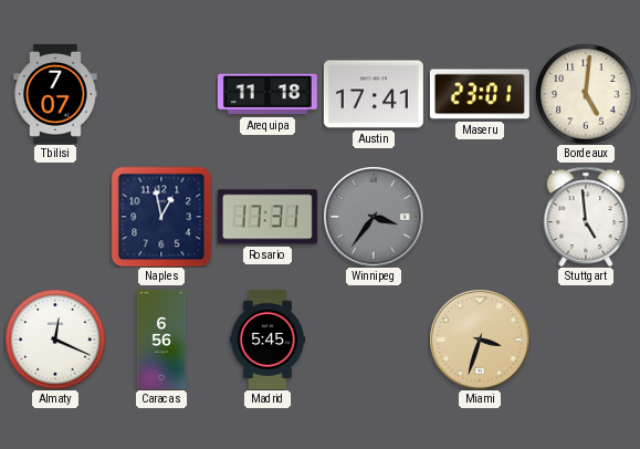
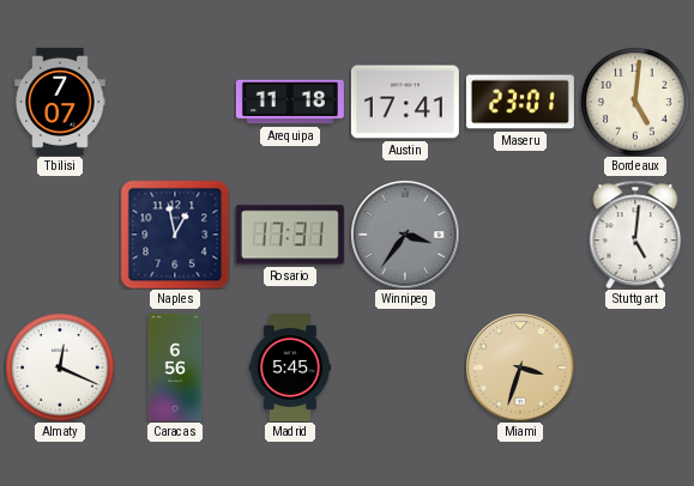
Stuttgart: 4:59 -> 5:01 (635, 235)
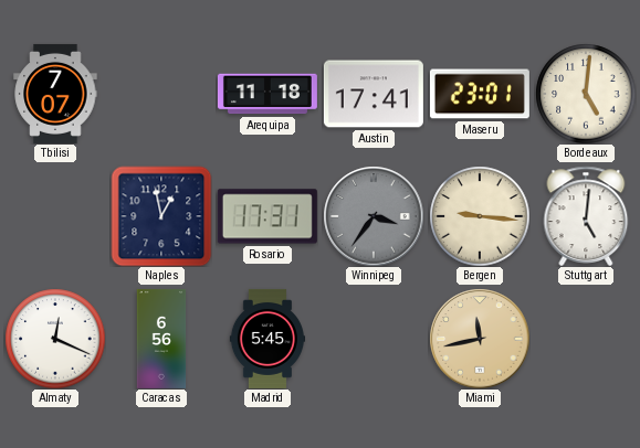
Bergen: none -> 9:16 (480, 216)
Miami: 3:33 -> 11:43 (480, 339)
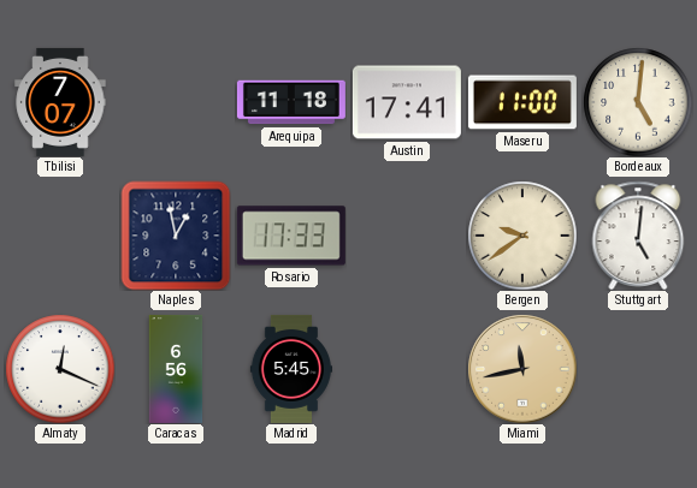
Maseru: 23:01 -> 11:00 (522, 102)
Rosario: 17:31 -> 17:33 (291, 236)
Winnipeg: 3:36 -> none (374, 216)
Bergen: 9:16 -> 9:39 (522, 236)
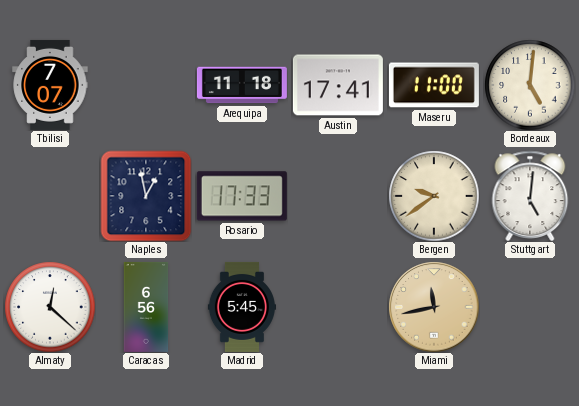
Almaty: 12:19 -> 12:22 (50, 307)
